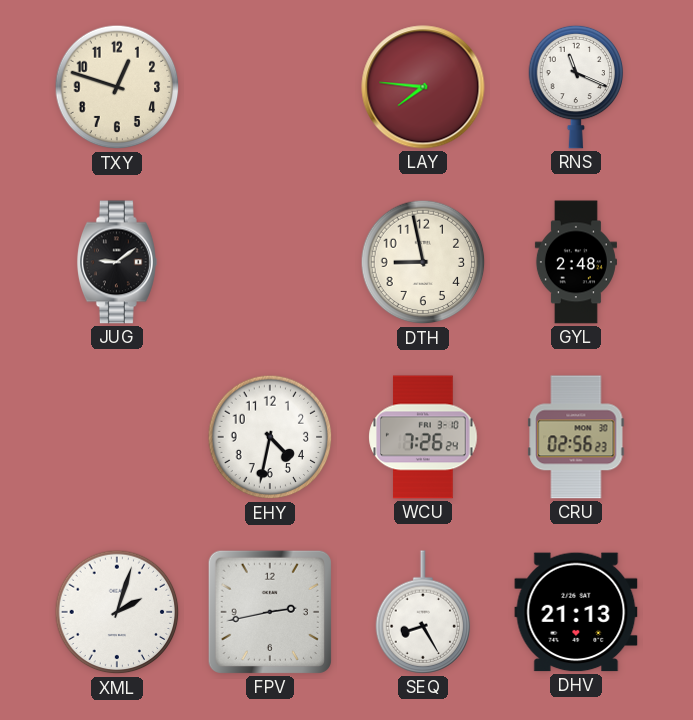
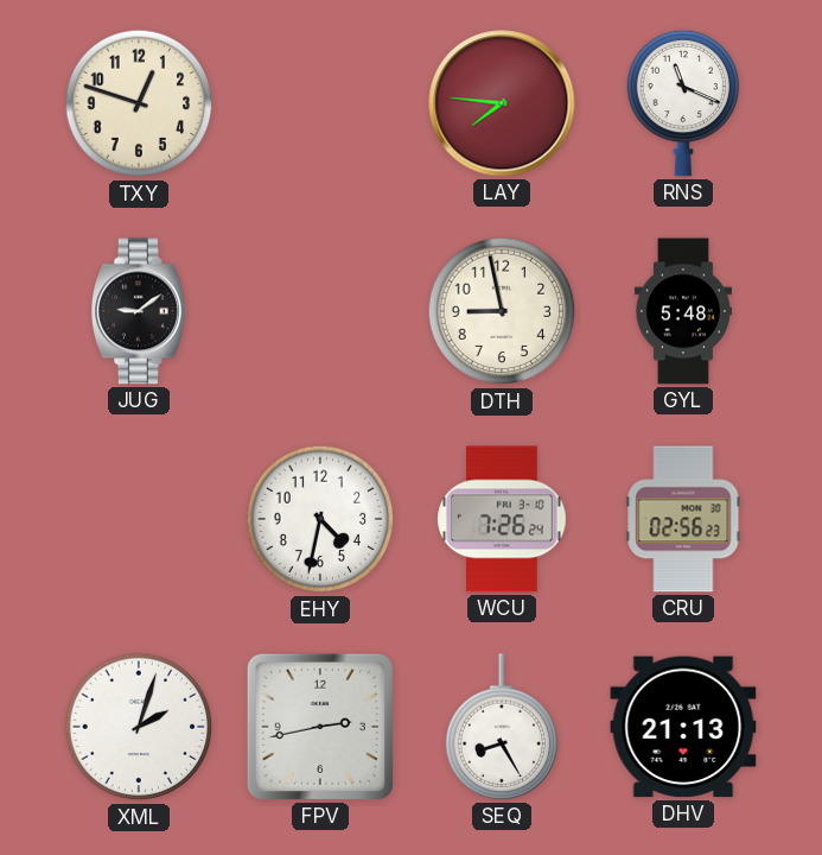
GYL: 2:48 -> 5:48 (683, 311)
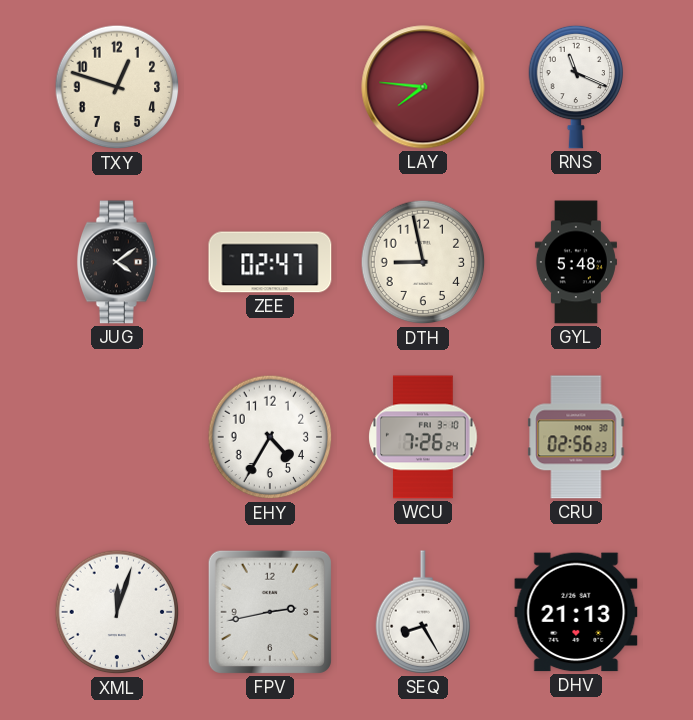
JUG: 9:09 -> 4:09 (117, 262)
ZEE: none -> 02:47 (270, 262)
EHY: 4:32 -> 4:35 (270, 437)
XML: 2:03 -> 12:03 (117, 612)
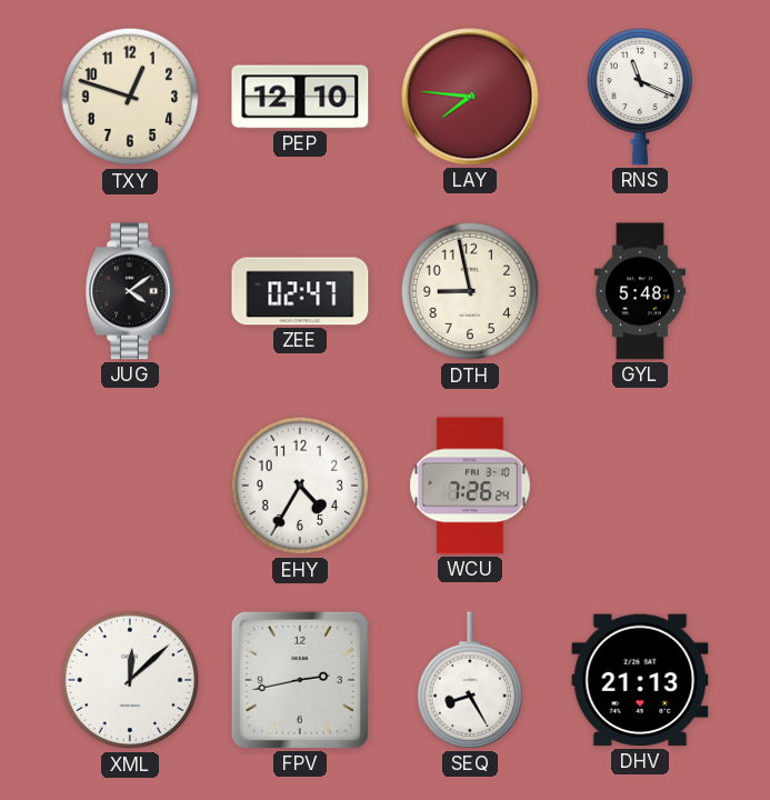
PEP: none -> 12:10 (300, 97)
CRU: 02:56 -> none (576, 437)
XML: 12:03 -> 12:08 (130, 680)
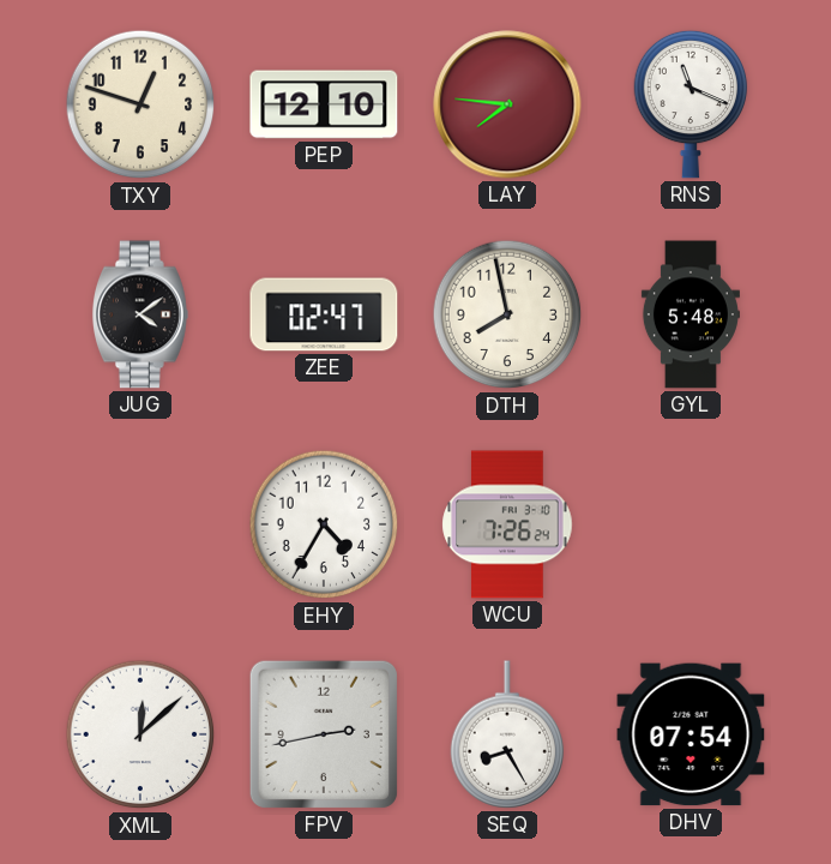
DTH: 8:58 -> 7:58 (507, 314)
DHV: 21:13 -> 07:54 (691, 734)
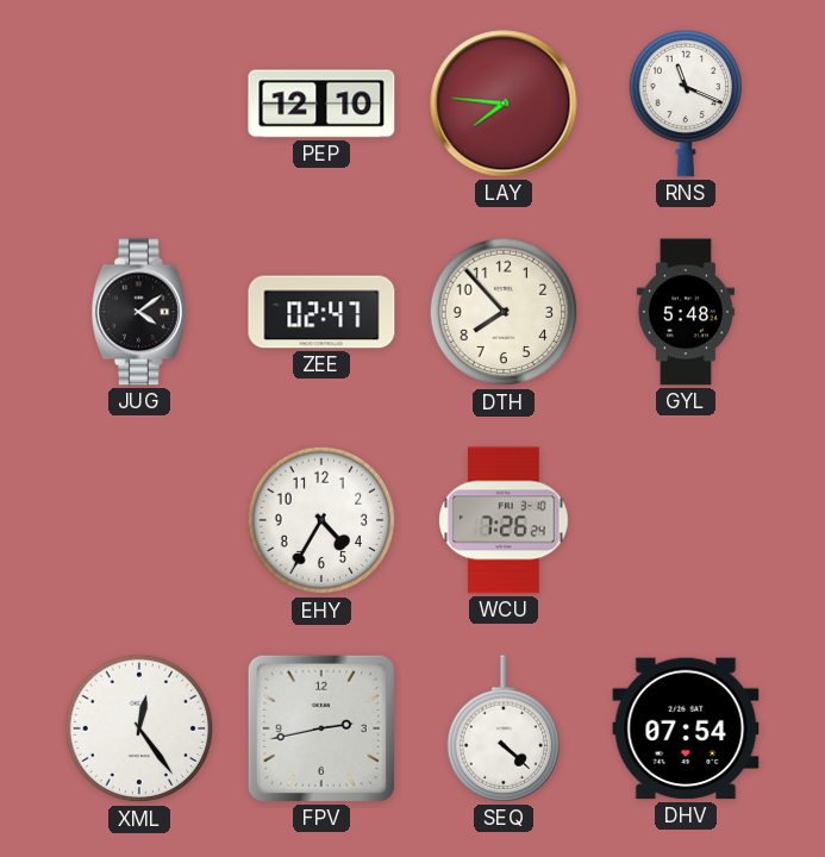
TXY: 12:48 -> none (140, 104)
DTH: 7:58 -> 7:53 (504, 312)
XML: 12:08 -> 12:24 (139, 728)
SEQ: 8:25 -> 4:22 (504, 728)
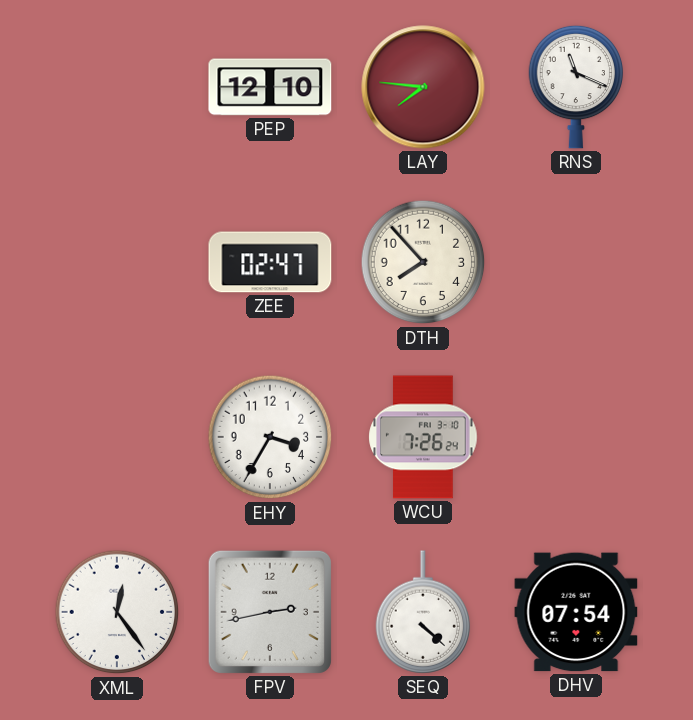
JUG: 4:09 -> none (139, 312)
GYL: 5:48 -> none (686, 312)
EHY: 4:35 -> 3:35 (270, 437)
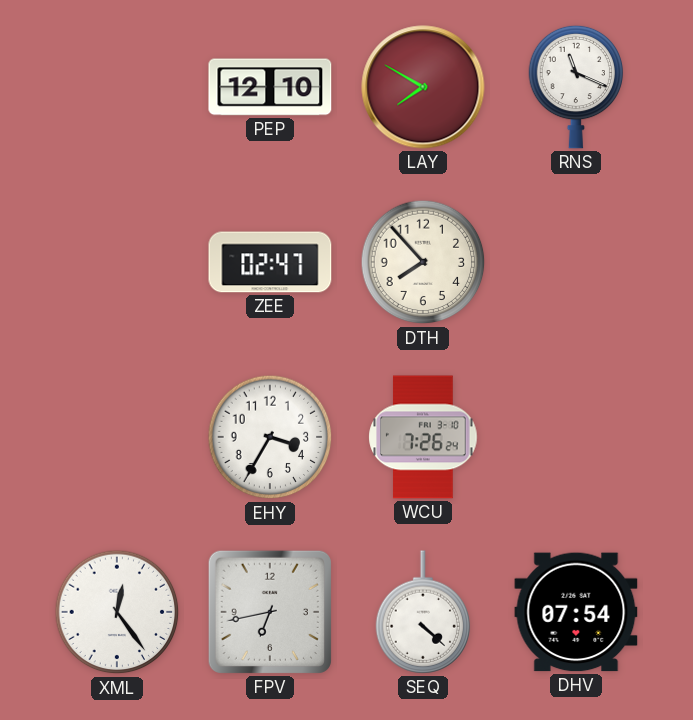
LAY: 7:46 -> 7:50 (423, 87)
FPV: 2:43 -> 6:43 (270, 612)
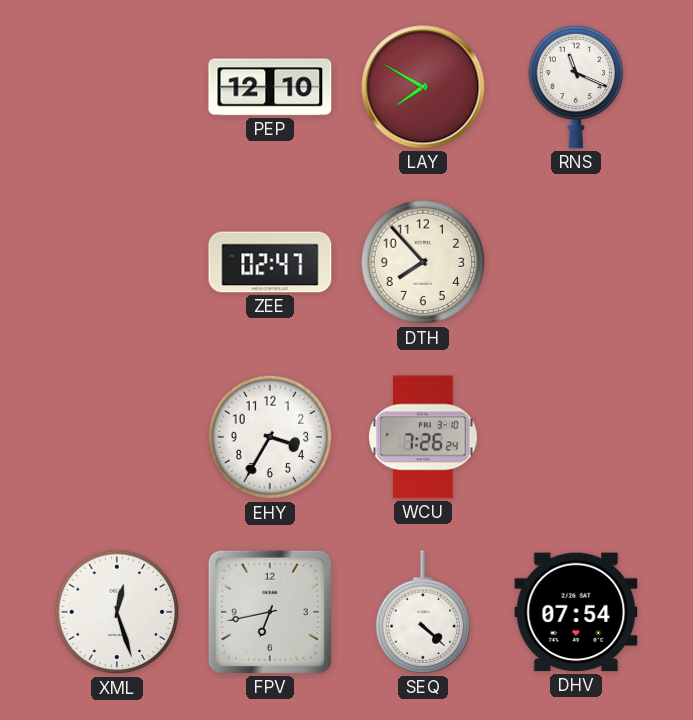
XML: 12:24 -> 12:27 (117, 612)
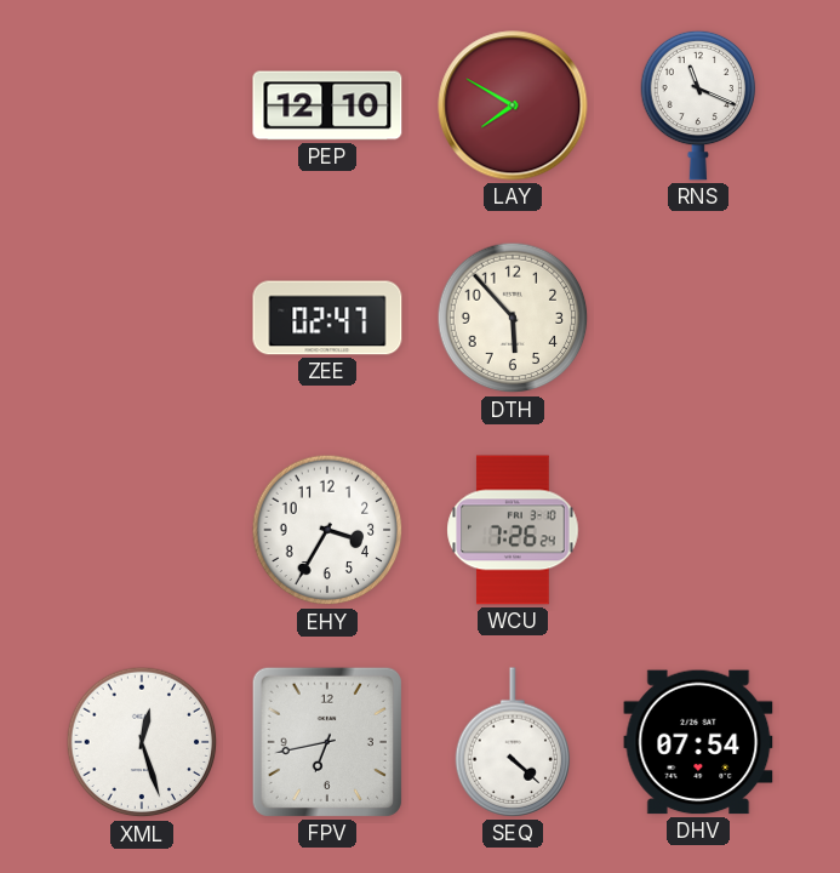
DTH: 7:53 -> 5:53 (513, 318)
